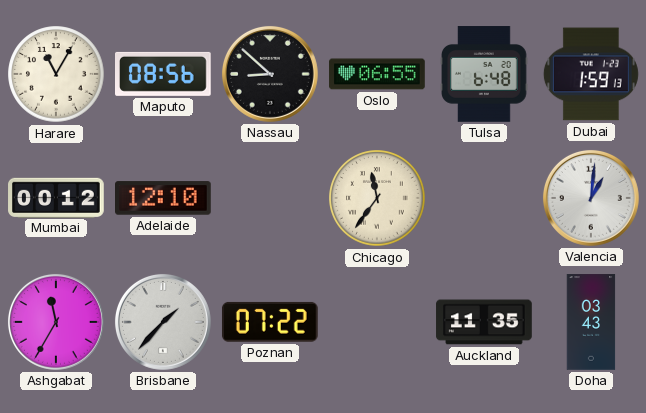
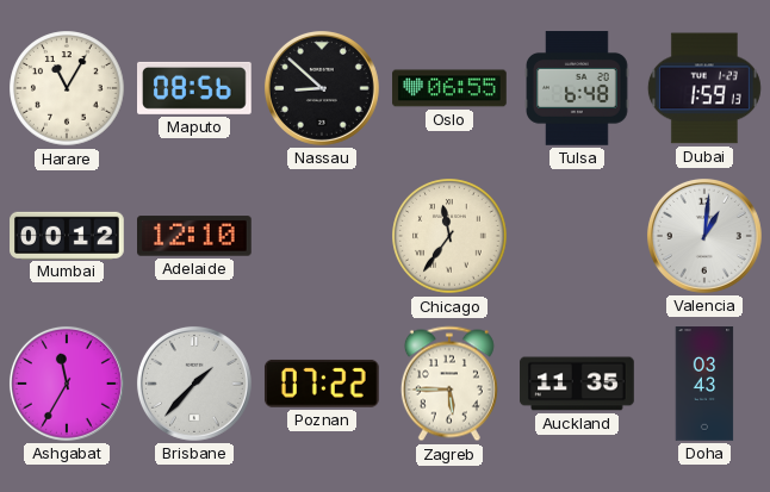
Zagreb: none -> 5:45 (449, 384)
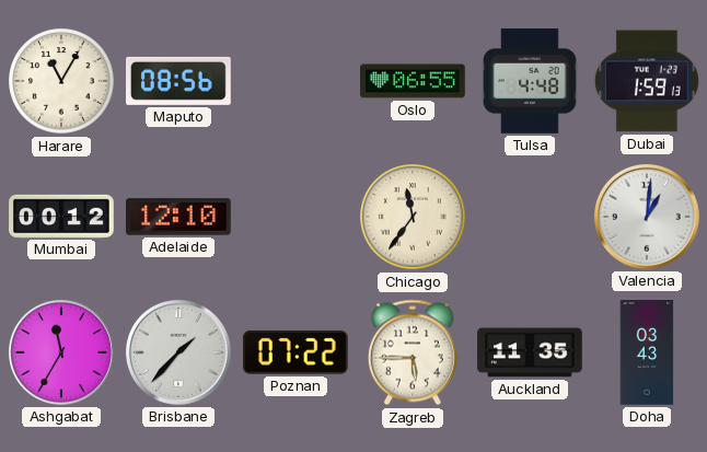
Nassau: 8:52 -> none (322, 88)
Tulsa: 6:48 -> 4:48 (531, 81)
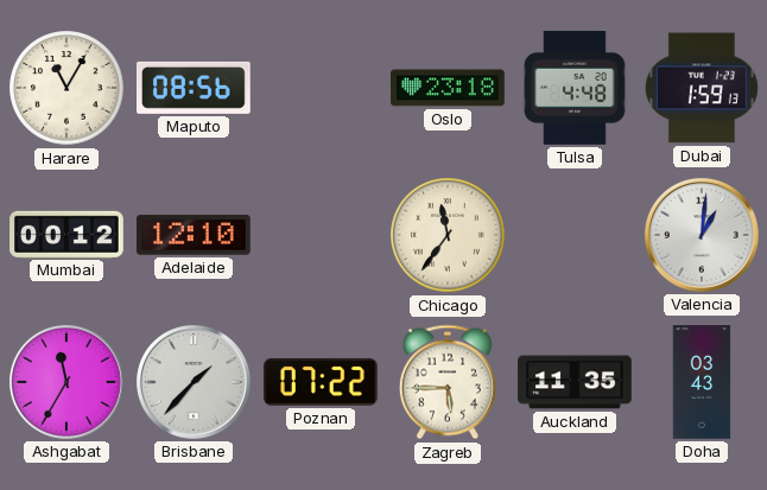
Oslo: 06:55 -> 23:18 (448, 88)
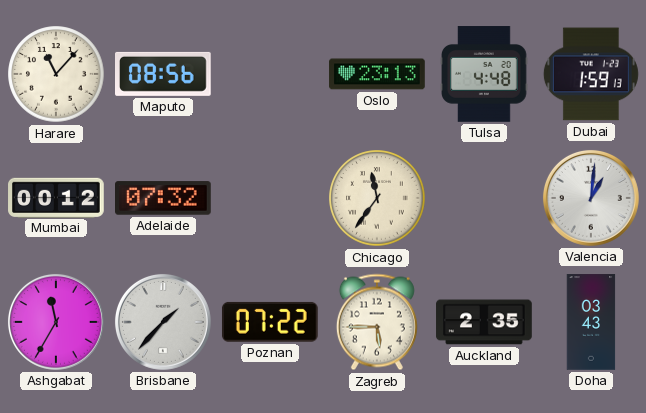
Harare: 11:05 -> 11:07 (56, 74)
Oslo: 23:18 -> 23:13 (377, 74)
Adelaide: 12:10 -> 07:32 (164, 198)
Auckland: 11:35 -> 2:35 (484, 322)
